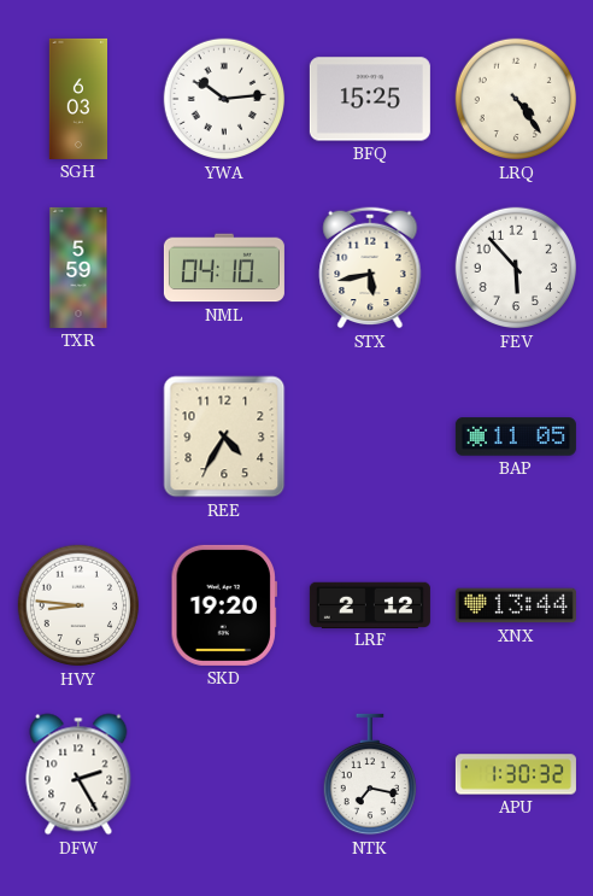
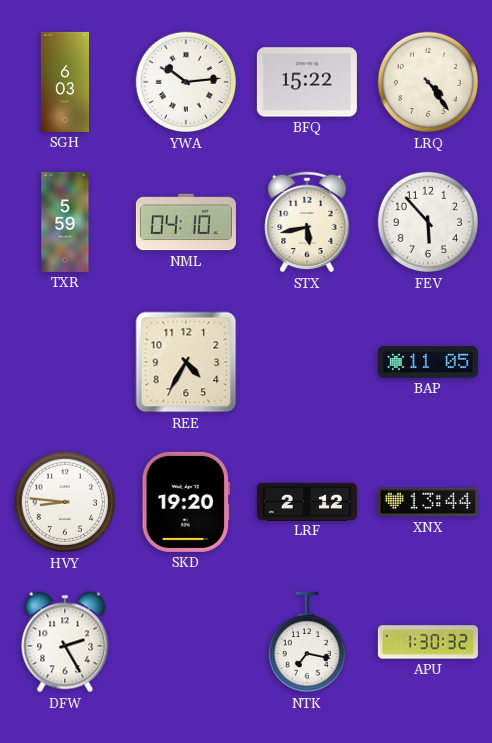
BFQ: 15:25 -> 15:22 (307, 82)
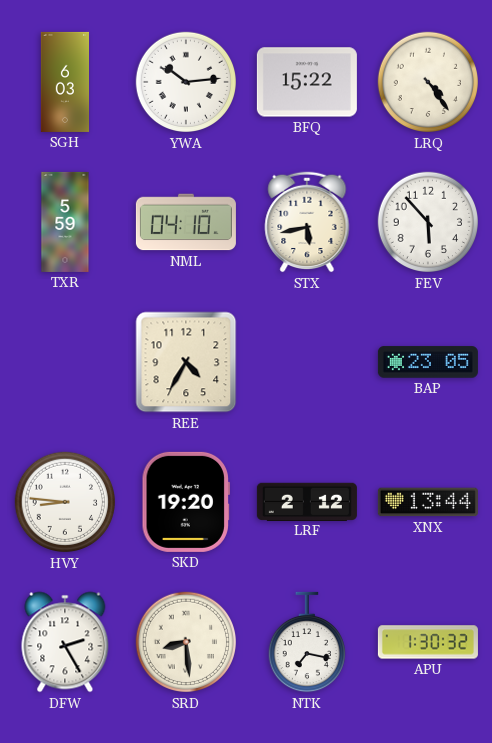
BAP: 11:05 -> 23:05 (428, 362)
SRD: none -> 8:29 (186, 642)
